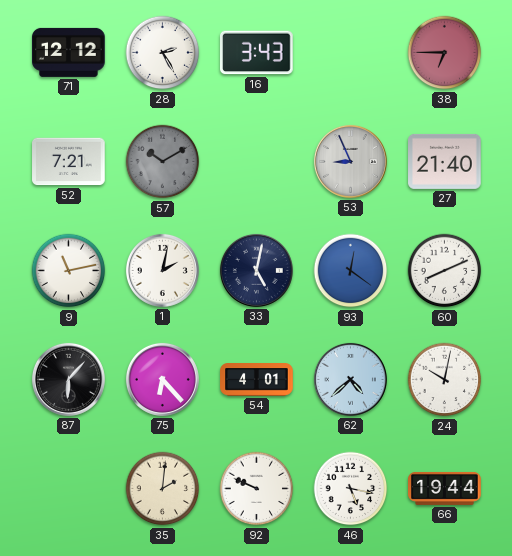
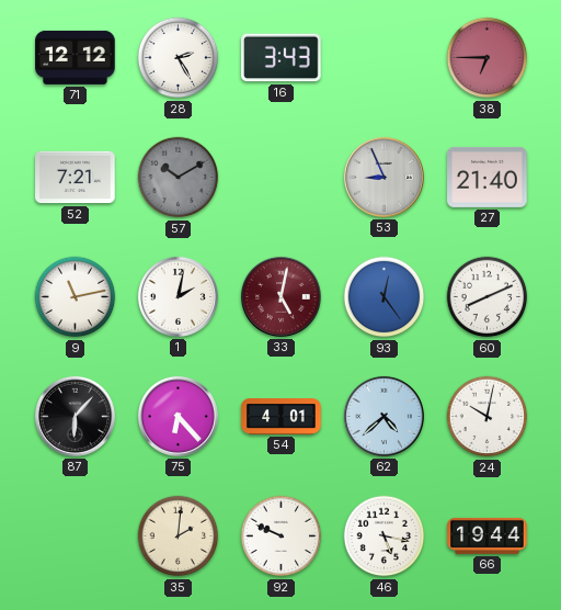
33 dial: navy -> burgundy (280, 296)
93: 12:21 -> 12:24 (385, 297)
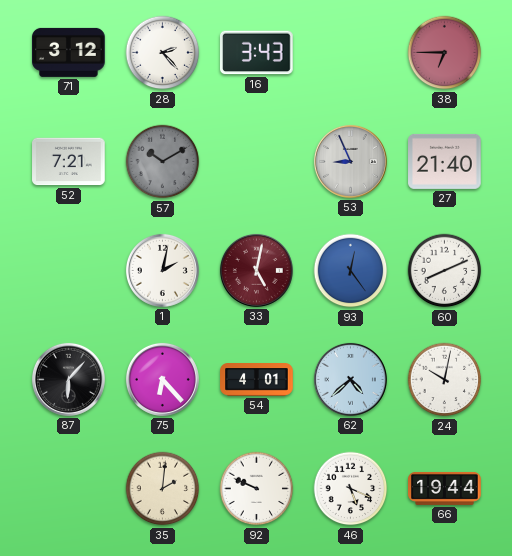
71: 12:12 -> 3:12 (69, 52)
28: 2:25 -> 2:23 (163, 53)
9: 11:13 -> none (76, 297)
46: 5:17 -> 5:19 (351, 489)
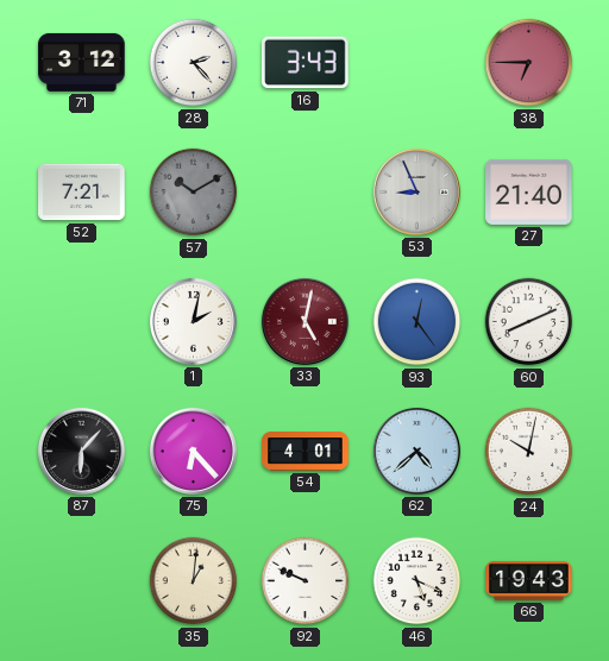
35: 2:01 -> 1:01 (194, 581)
66: 19:44 -> 19:43 (529, 580)
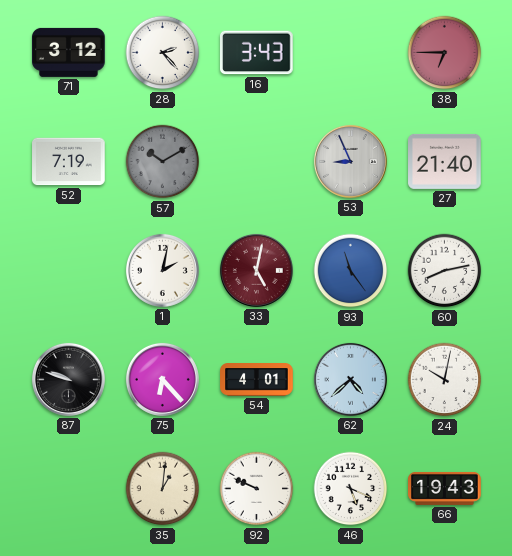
52: 7:21 -> 7:19 (69, 162)
93: 12:24 -> 11:24 (351, 271)
60: 8:11 -> 8:13 (445, 271)
87: 6:07 -> 9:48 (68, 379)
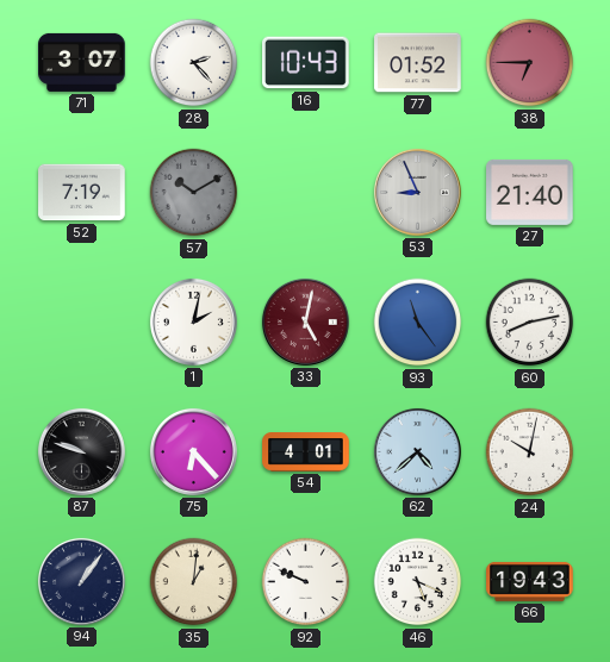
71: 3:12 -> 3:07 (82, 62)
16: 3:43 -> 10:43 (306, 63)
77: none -> 01:52 (418, 63)
94: none -> 1:06 (81, 581)
